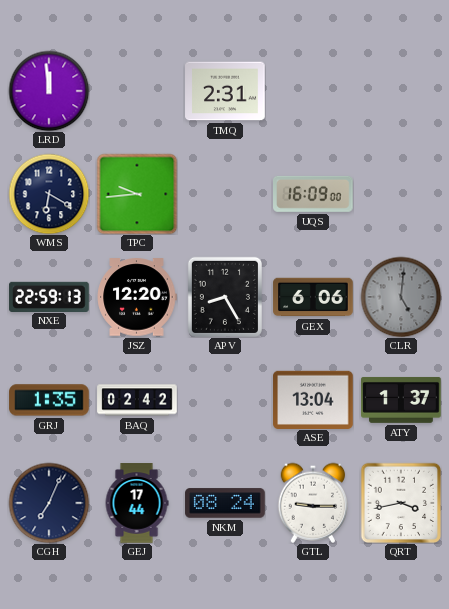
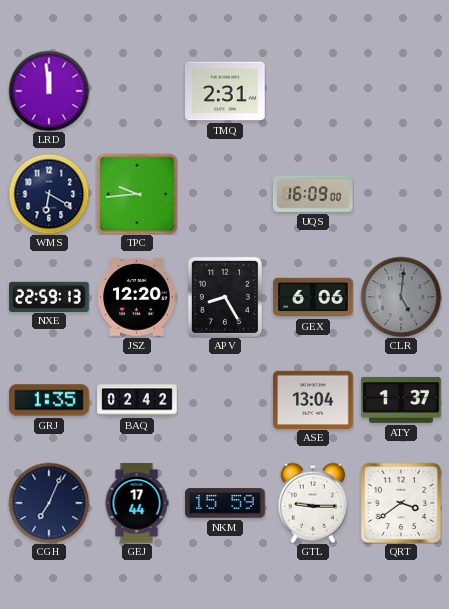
NKM: 08:24 -> 15:59 (225, 503)
QRT: 3:43 -> 3:39 (401, 503)
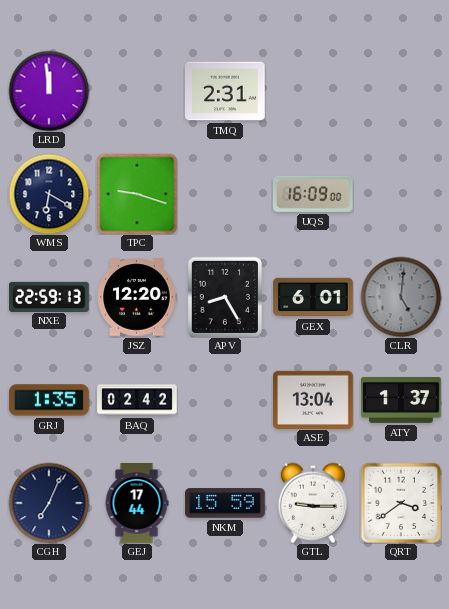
TPC: 9:44 -> 9:18 (137, 194)
GEX: 6:06 -> 6:01 (313, 297)
